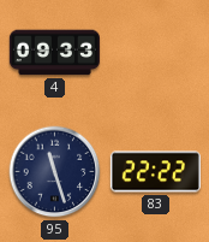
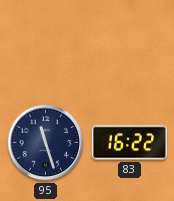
4: 09:33 -> none (54, 53)
83: 22:22 -> 16:22 (129, 143)
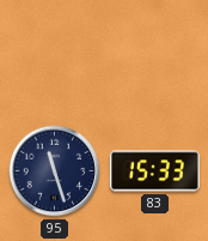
83: 16:22 -> 15:33 (154, 171)
